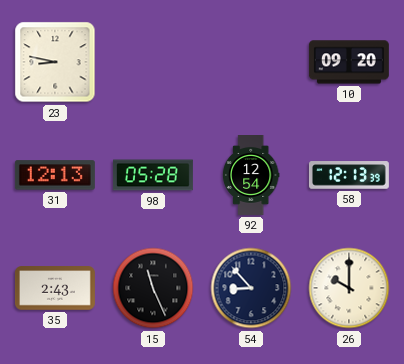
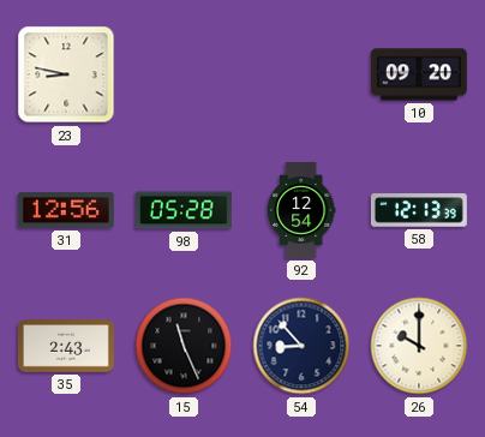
31: 12:13 -> 12:56 (66, 210)
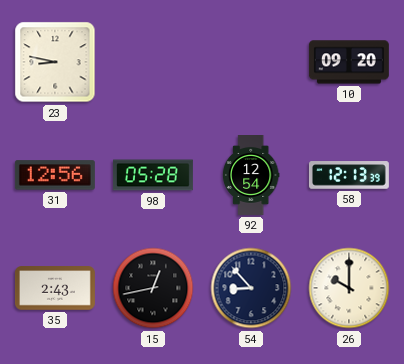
15: 11:26 -> 12:43 (153, 288)
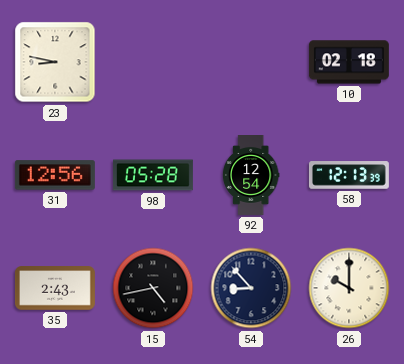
10: 09:20 -> 02:18 (349, 62)
15: 12:43 -> 4:43 (153, 288)
